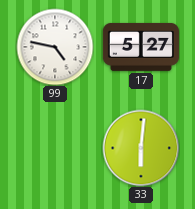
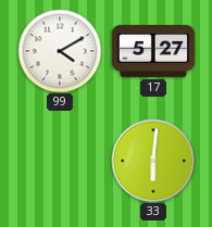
99: 4:47 -> 4:10 (60, 51)
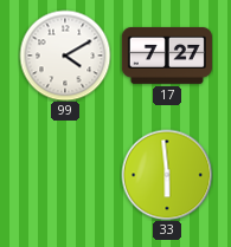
17: 5:27 -> 7:27 (167, 56)
33: 6:01 -> 5:59 (167, 175)
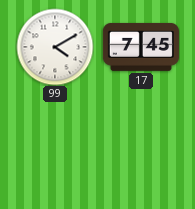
17: 7:27 -> 7:45 (141, 47)
33: 5:59 -> none (167, 175)
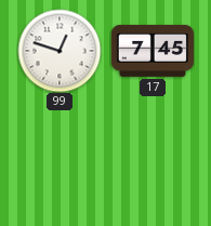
99: 4:10 -> 12:48 (60, 51)
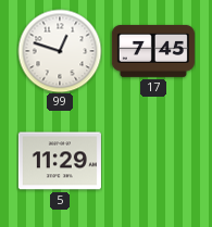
5: none -> 11:29 (60, 161)
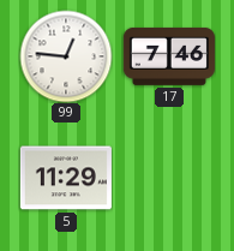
99: 12:48 -> 12:46 (66, 56)
17: 7:45 -> 7:46 (169, 56)
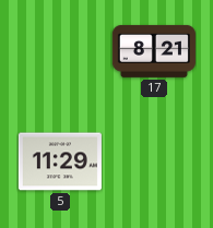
99: 12:46 -> none (66, 56)
17: 7:46 -> 8:21 (154, 51)
